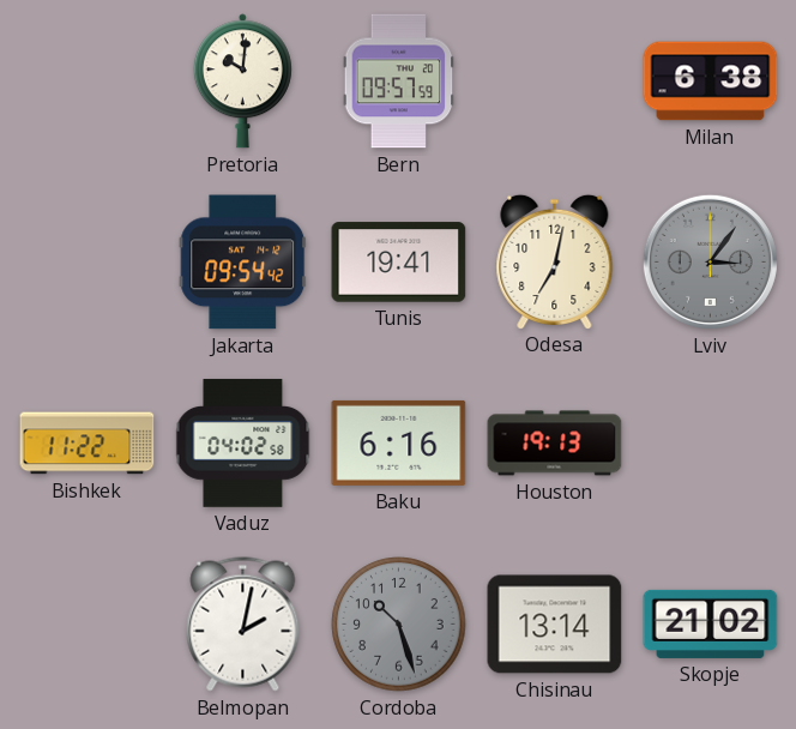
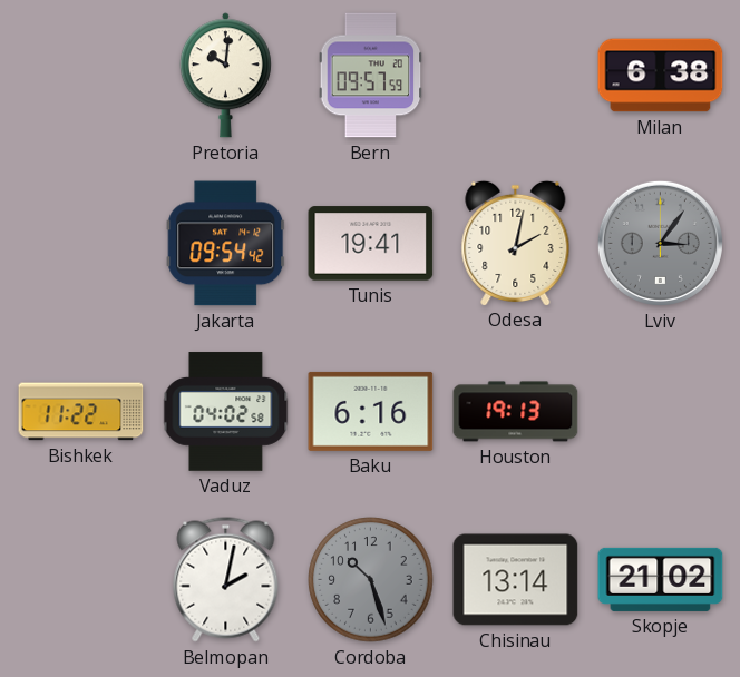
Odesa: 7:02 -> 2:02 (516, 243)
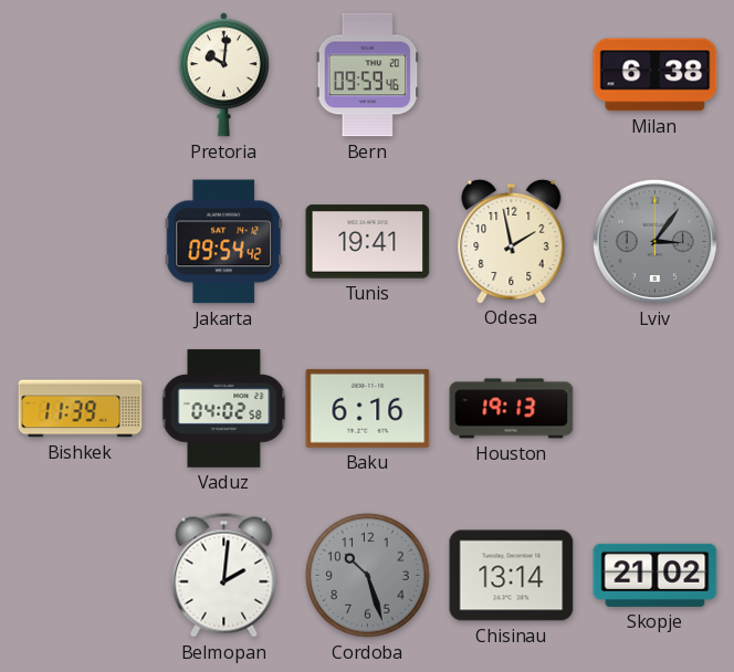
Bern: 09:57 -> 09:59 (368, 75)
Odesa: 2:02 -> 1:58 (512, 241)
Bishkek: 11:22 -> 11:39 (81, 409)
Belmopan: 2:02 -> 2:01 (224, 576)
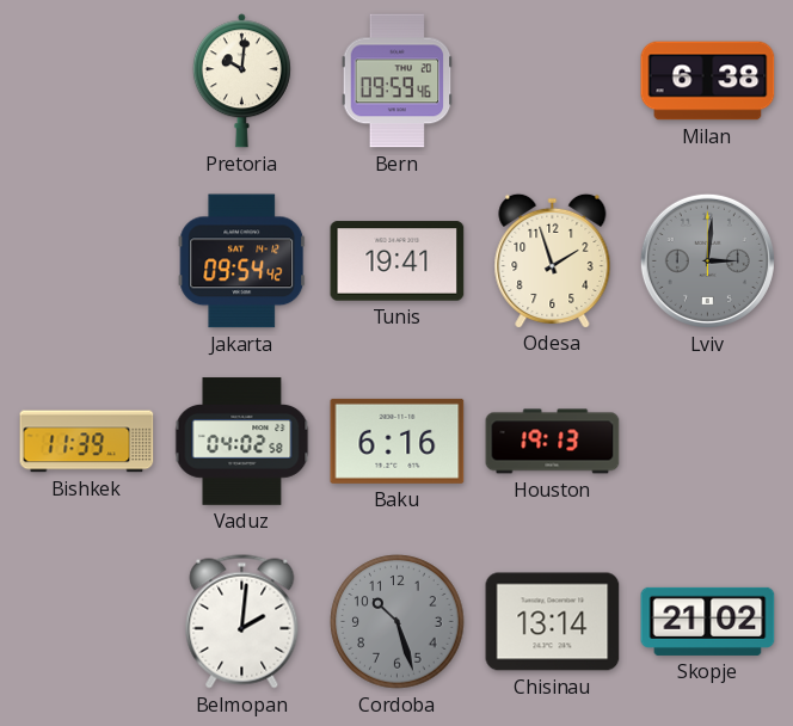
Odesa: 1:58 -> 1:57 (553, 260)
Lviv: 3:06 -> 3:01 (707, 260)
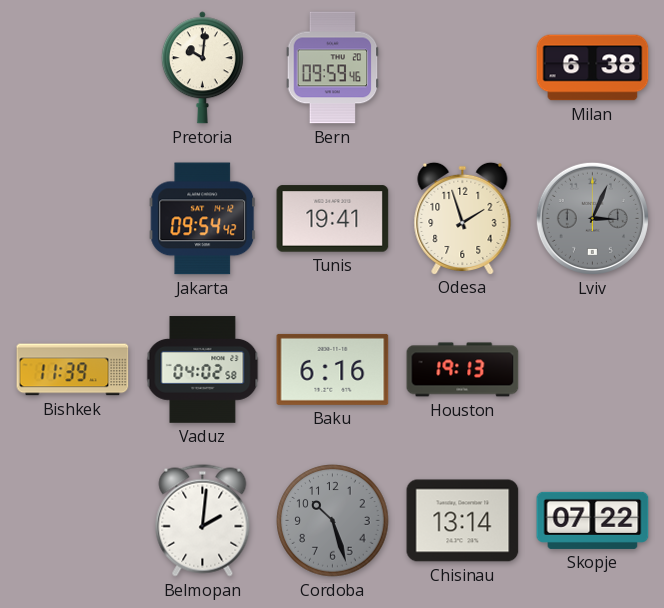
Lviv: 3:01 -> 3:04 (592, 218)
Skopje: 21:02 -> 07:22 (593, 520)
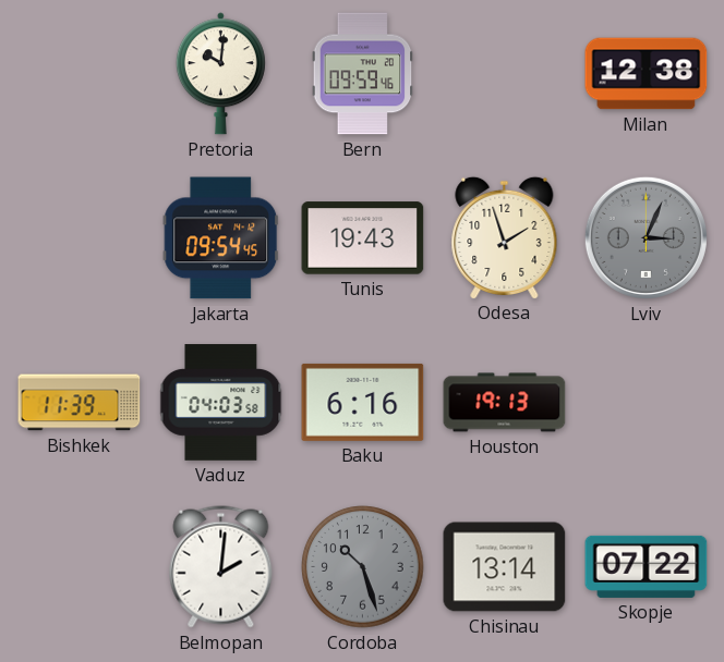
Milan: 6:38 -> 12:38 (647, 74)
Jakarta: 09:54:42 -> 09:54:45 (221, 238)
Tunis: 19:41 -> 19:43 (363, 238)
Vaduz: 04:02 -> 04:03 (221, 403)
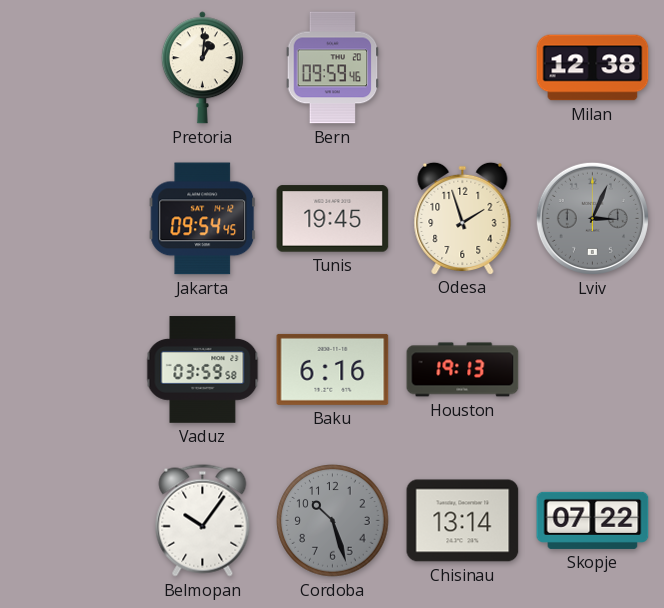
Pretoria: 10:01 -> 1:01 (202, 68)
Tunis: 19:43 -> 19:45 (333, 219)
Bishkek: 11:39 -> none (80, 403)
Vaduz: 04:03 -> 03:59 (203, 370)
Belmopan: 2:01 -> 10:06 (203, 521)
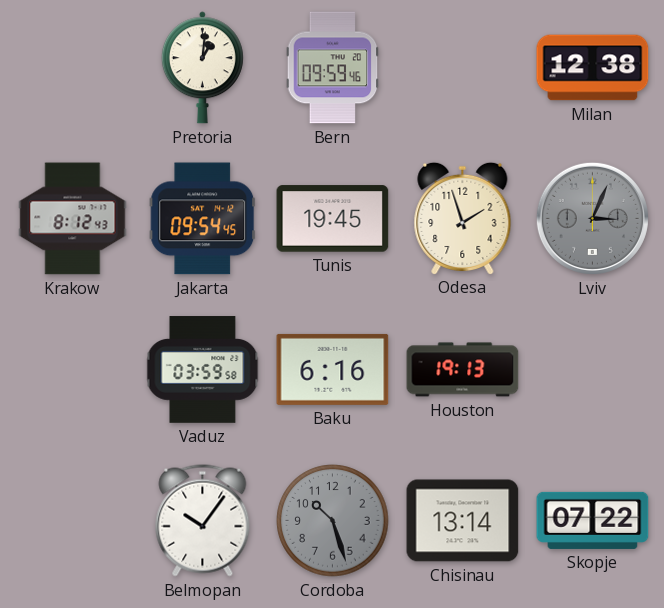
Krakow: none -> 8:12 (73, 219)
